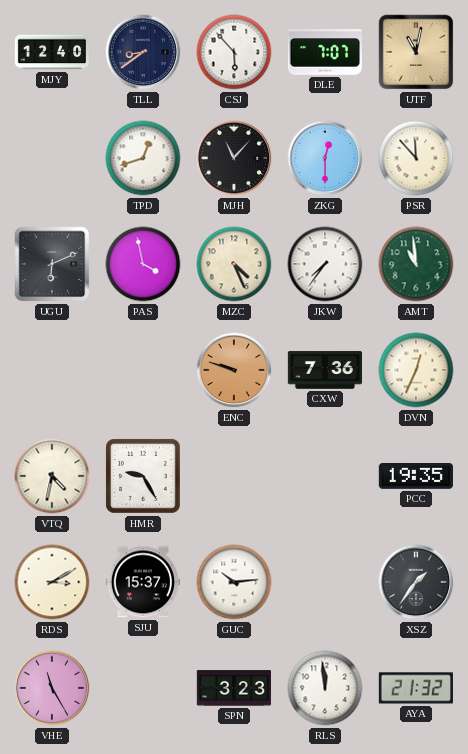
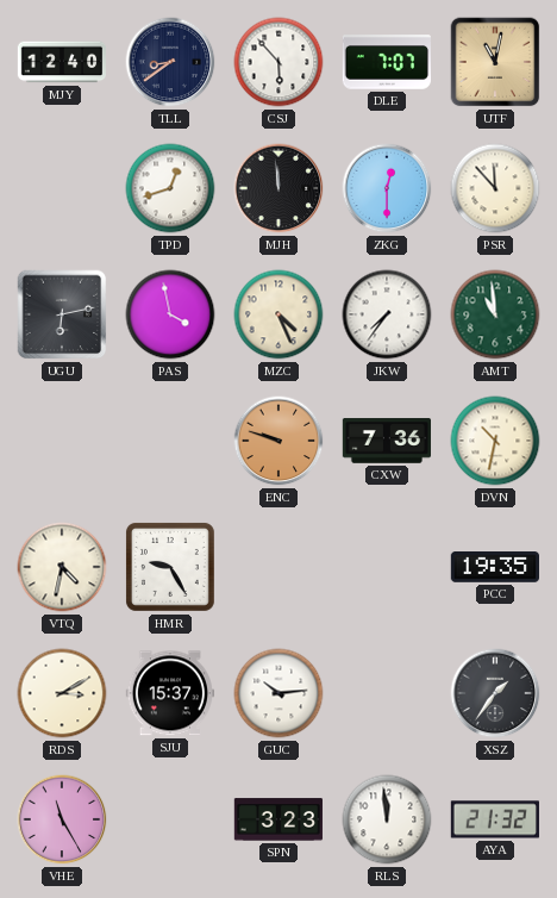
MJH: 11:07 -> 11:59 (278, 188)
UGU: 6:11 -> 6:13 (62, 314)
DVN: 12:34 -> 10:32 (495, 441)
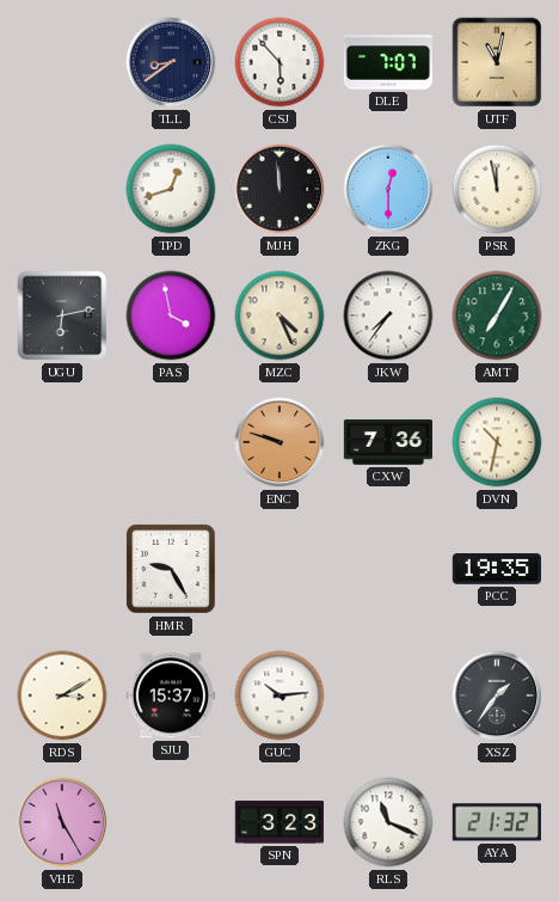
MJY: 12:40 -> none (61, 62)
PSR: 11:53 -> 11:58 (497, 189)
AMT: 10:59 -> 7:05 (497, 315)
VTQ: 4:32 -> none (62, 567)
RLS: 11:59 -> 11:19 (388, 822)
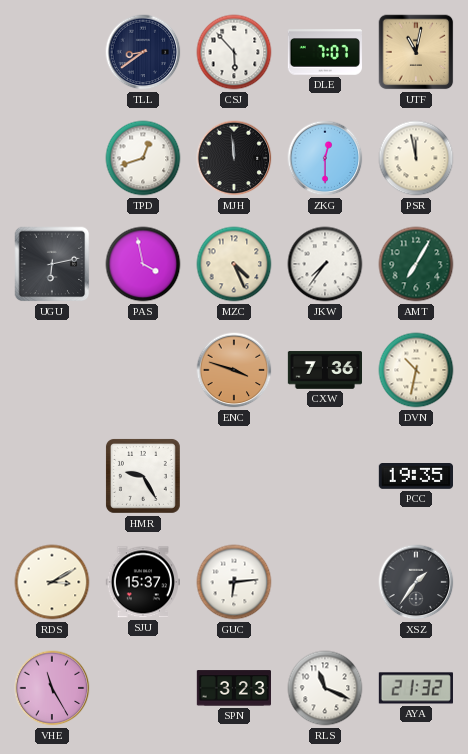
ENC: 9:48 -> 3:48 (234, 370)
GUC: 10:14 -> 6:14 (234, 582)
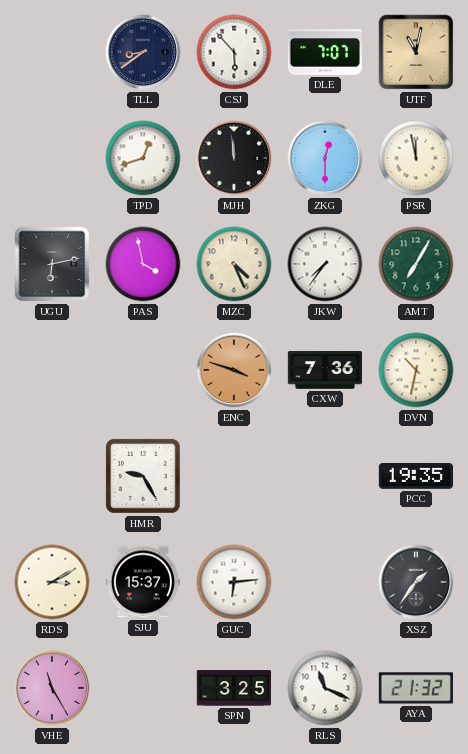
SPN: 3:23 -> 3:25 (233, 688)
